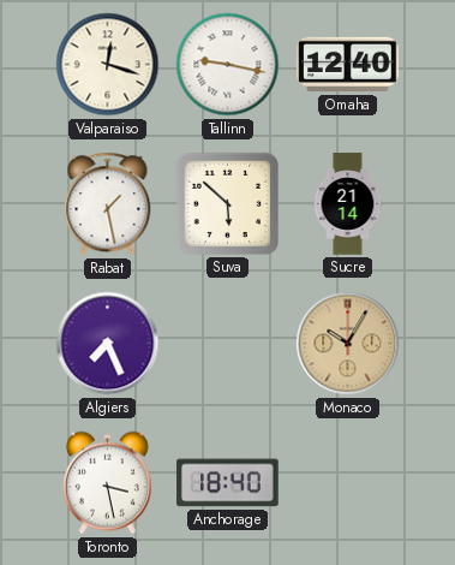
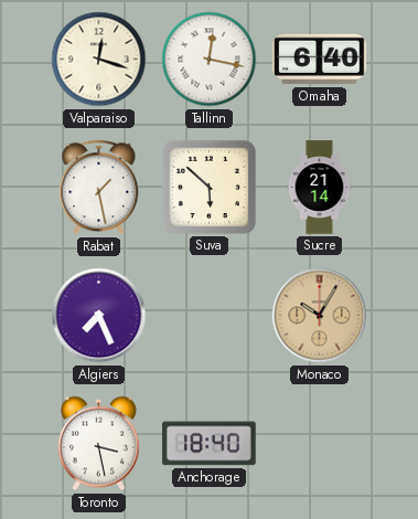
Tallinn: 9:17 -> 12:17 (210, 60)
Omaha: 12:40 -> 6:40 (320, 60)
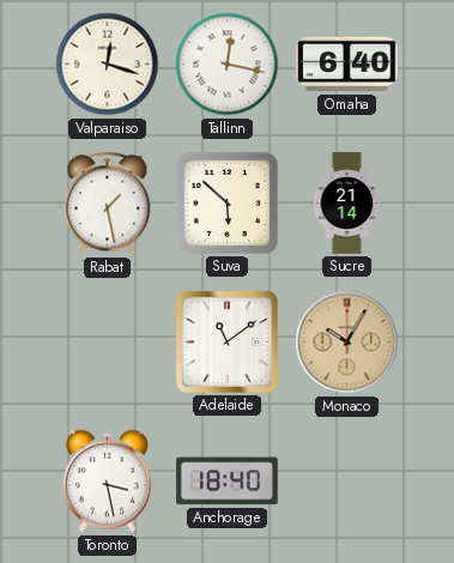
Algiers: 7:26 -> none (99, 316)
Adelaide: none -> 11:09 (228, 343)
